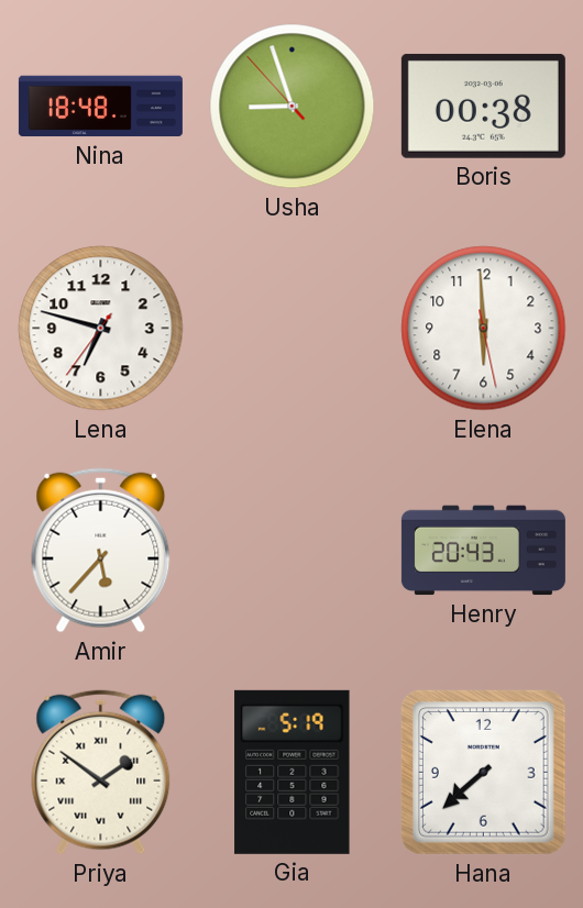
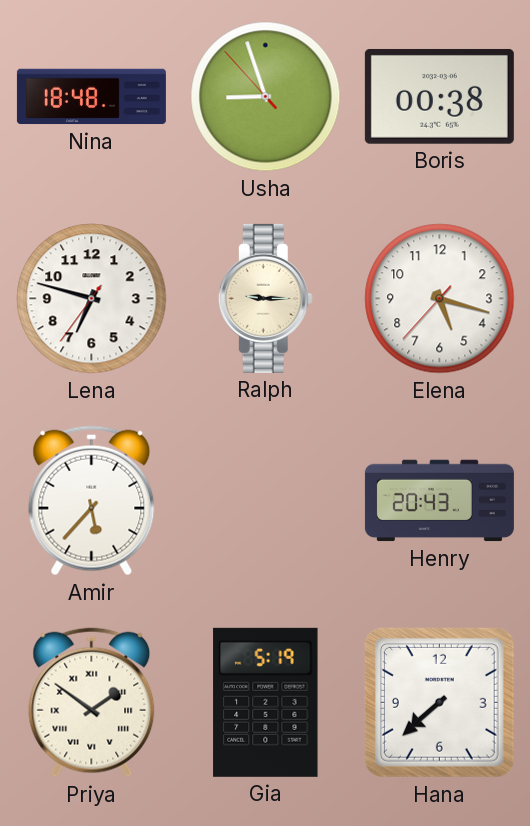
Ralph: none -> 9:15 (265, 298)
Elena: 5:59 -> 5:17 (440, 299)
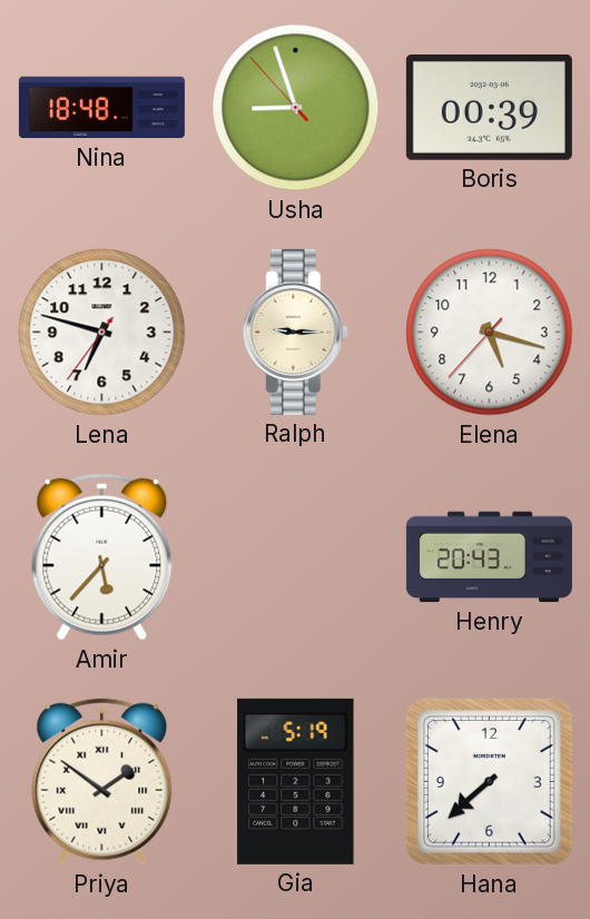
Boris: 00:38 -> 00:39 (489, 107)
